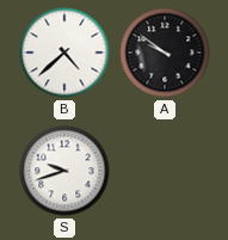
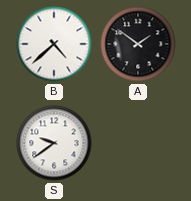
A: 9:51 -> 1:51 (138, 44)
S: 9:42 -> 9:39 (54, 143)
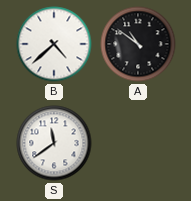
A: 1:51 -> 10:51 (138, 44)
S: 9:39 -> 11:39 (54, 143)
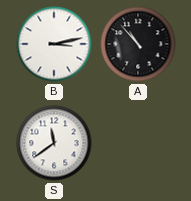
B: 4:38 -> 3:13 (54, 44)
A: 10:51 -> 10:53 (138, 44)
